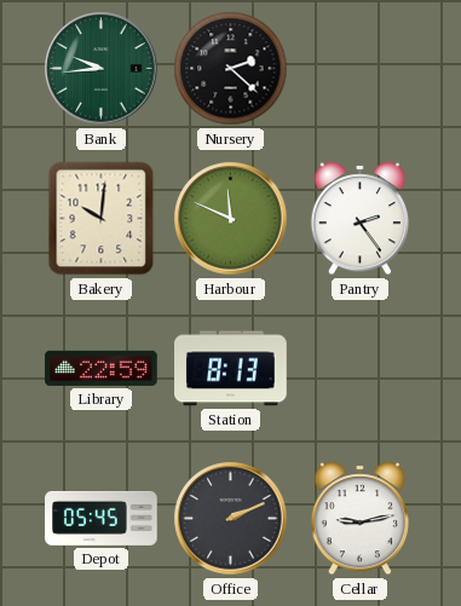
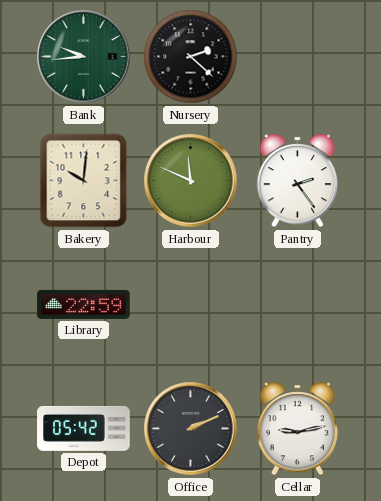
Station: 8:13 -> none (231, 369)
Depot: 05:45 -> 05:42 (84, 428)
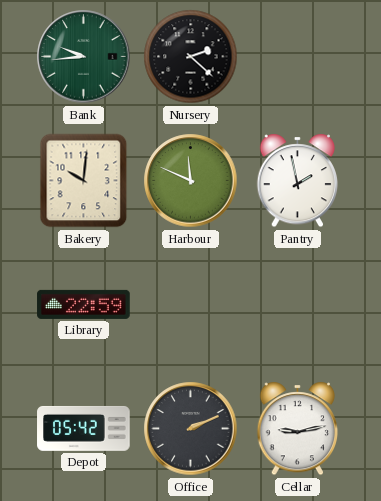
Pantry: 2:24 -> 1:58 (298, 181)
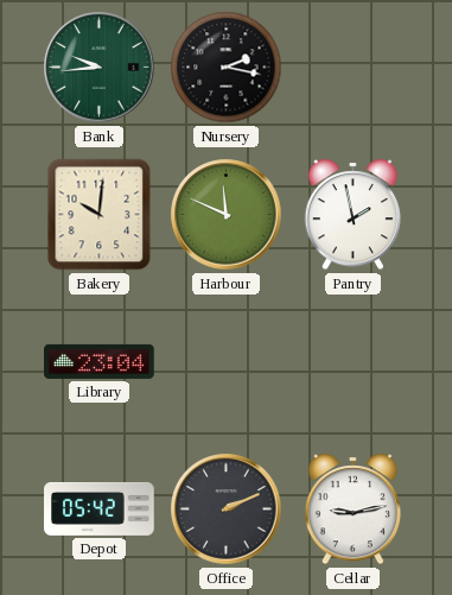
Nursery: 2:22 -> 2:17 (227, 68)
Library: 22:59 -> 23:04 (100, 361)
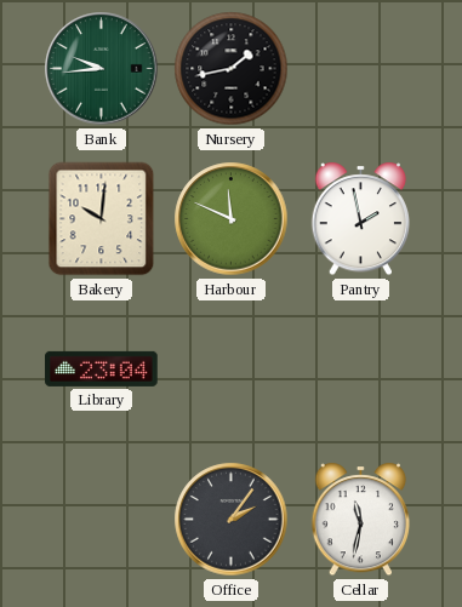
Nursery: 2:17 -> 1:43 (232, 69)
Depot: 05:42 -> none (100, 508)
Office: 2:11 -> 2:06 (232, 520)
Cellar: 9:13 -> 11:32 (361, 520)
